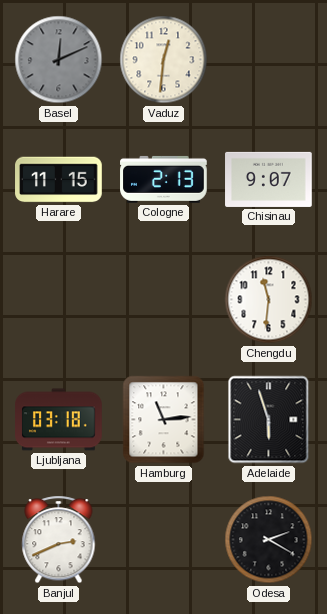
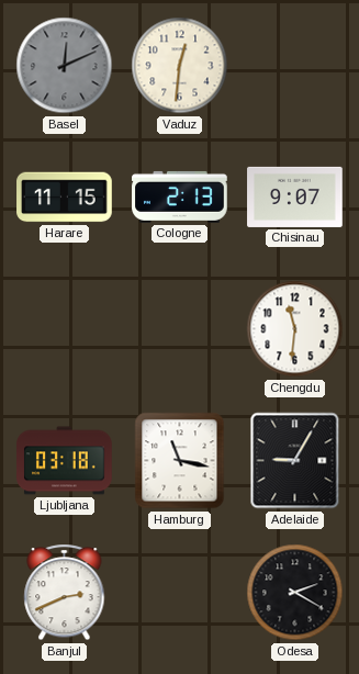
Hamburg: 11:14 -> 11:17 (180, 461)
Adelaide: 5:57 -> 9:05 (295, 461)
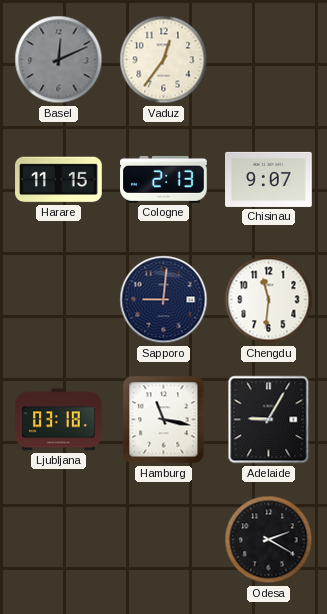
Vaduz: 12:31 -> 12:36 (164, 60)
Sapporo: none -> 9:01 (164, 300)
Banjul: 2:41 -> none (65, 593)
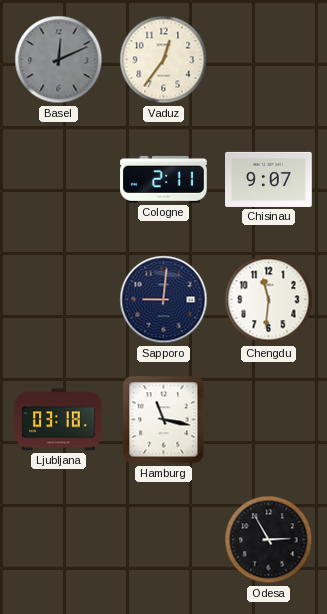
Harare: 11:15 -> none (59, 180)
Cologne: 2:13 -> 2:11 (164, 179)
Adelaide: 9:05 -> none (269, 420)
Odesa: 2:20 -> 2:55 (269, 540)
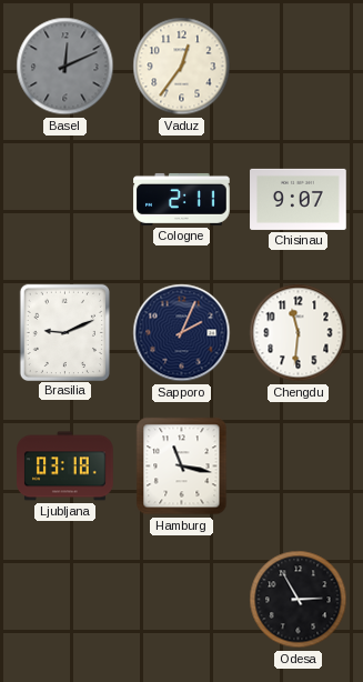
Brasilia: none -> 9:11 (64, 332)
Sapporo: 9:01 -> 2:04 (182, 333)
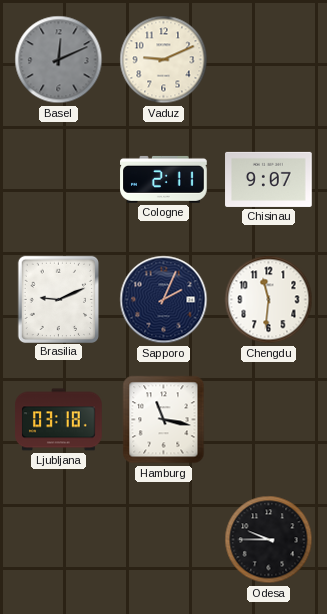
Vaduz: 12:36 -> 9:11 (164, 60)
Odesa: 2:55 -> 9:45 (269, 540)
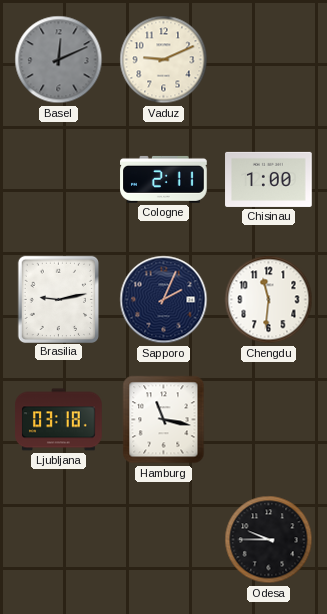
Chisinau: 9:07 -> 1:00 (269, 179)
Brasilia: 9:11 -> 9:13 (58, 299)
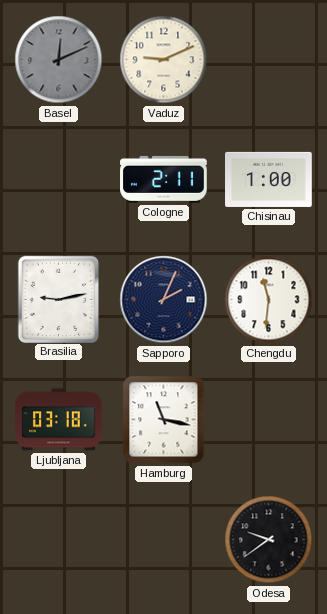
Odesa: 9:45 -> 9:39 (269, 540)
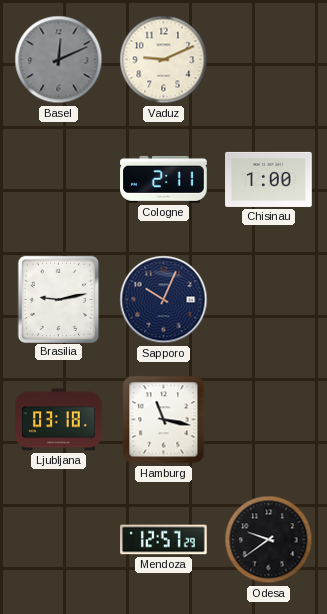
Sapporo: 2:04 -> 10:04 (164, 300)
Chengdu: 11:31 -> none (269, 300)
Mendoza: none -> 12:57 (164, 540)
